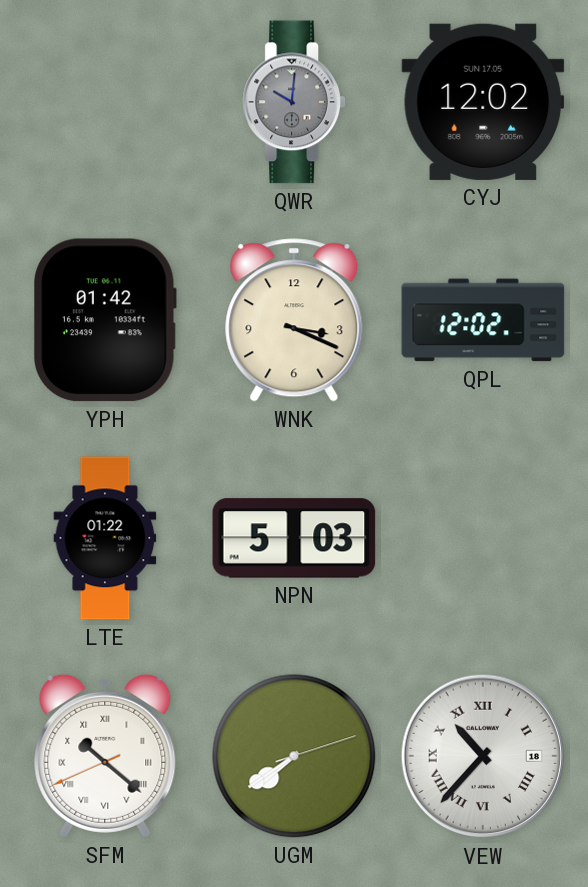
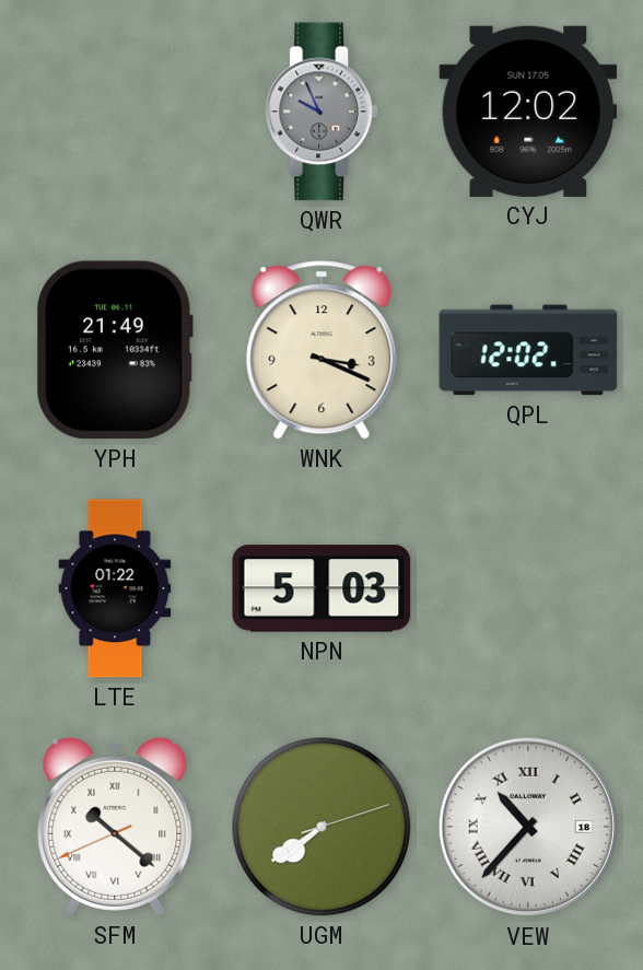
QWR: 10:01 -> 9:56 (320, 112)
YPH: 01:42 -> 21:49 (115, 350)
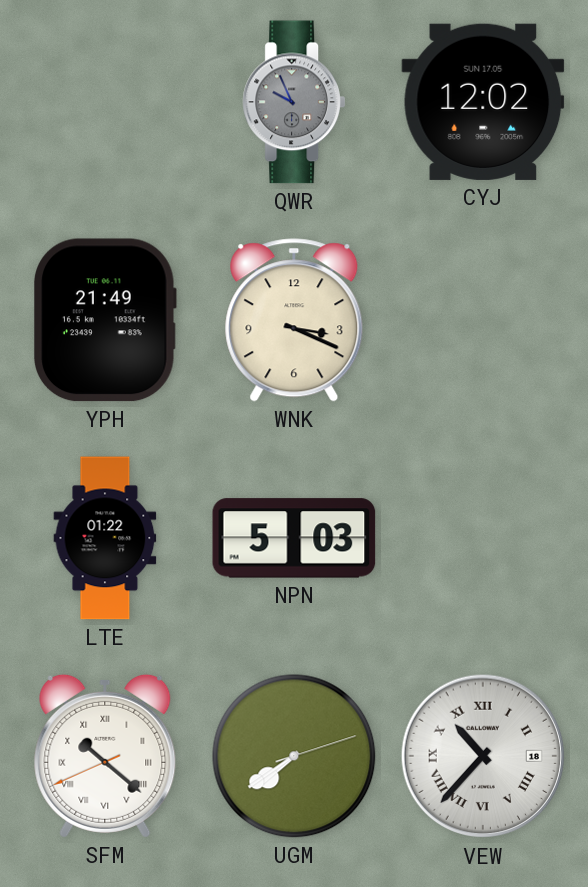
QPL: 12:02 -> none (528, 350)
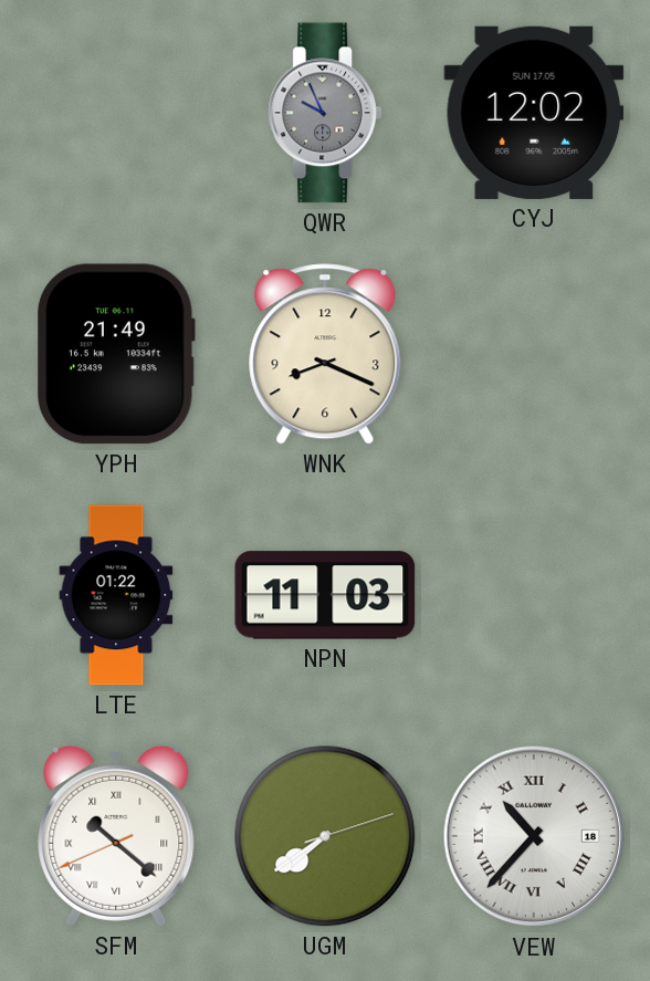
WNK: 3:19 -> 8:19 (325, 354)
NPN: 5:03 -> 11:03 (325, 595)
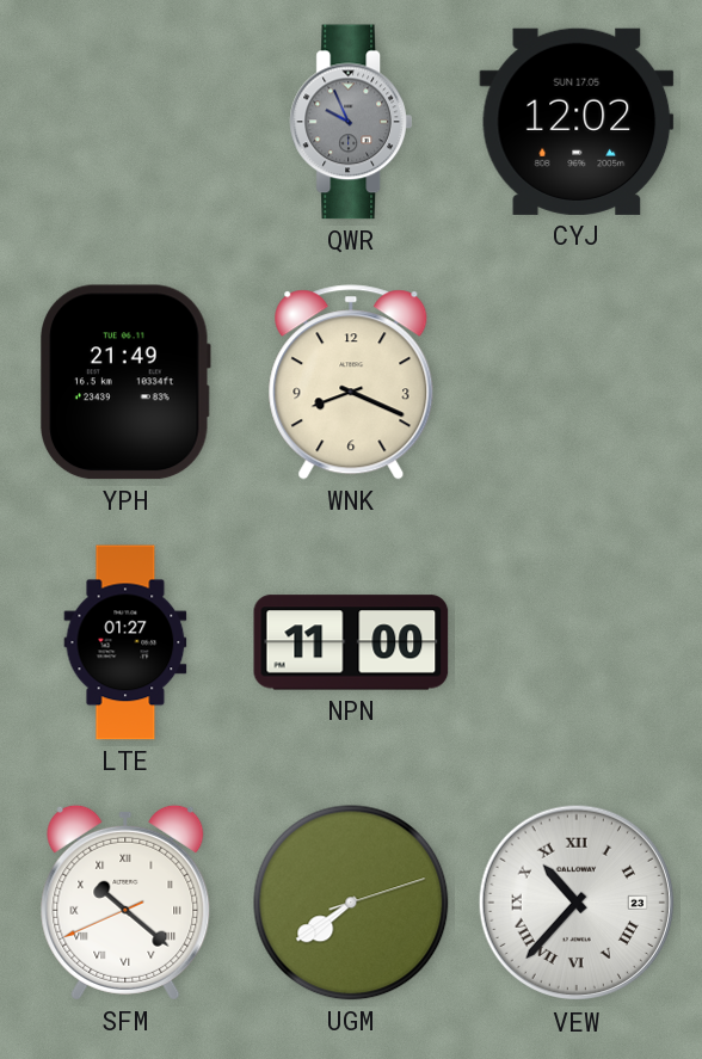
LTE: 01:22 -> 01:27 (125, 642)
NPN: 11:03 -> 11:00 (351, 642)
VEW date: 18 -> 23 (577, 903)
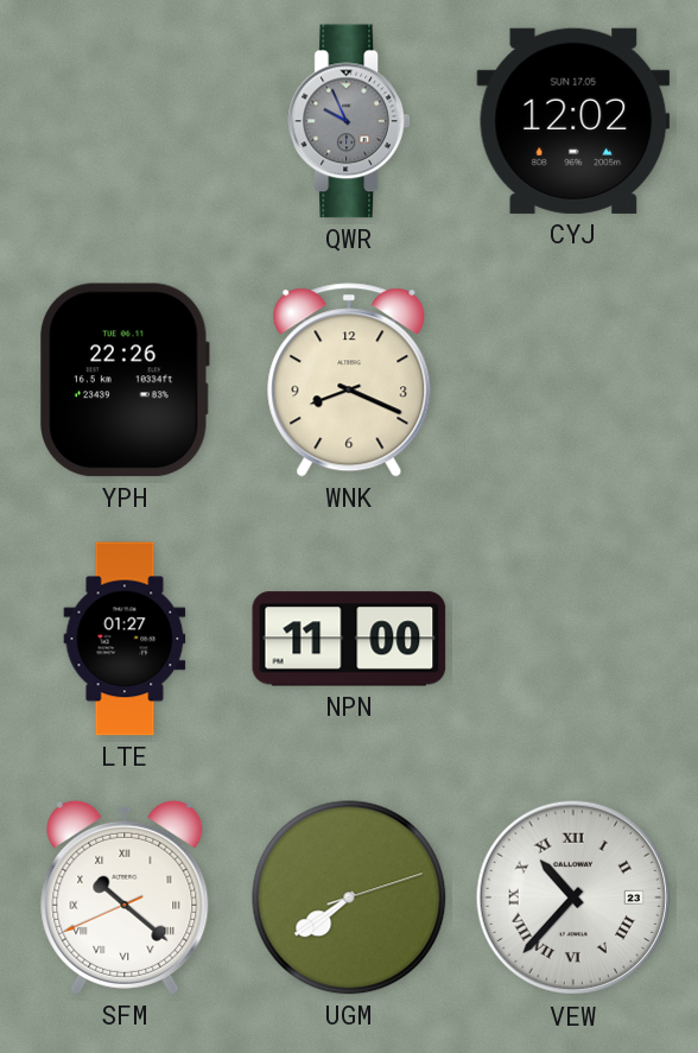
YPH: 21:49 -> 22:26 (125, 380)
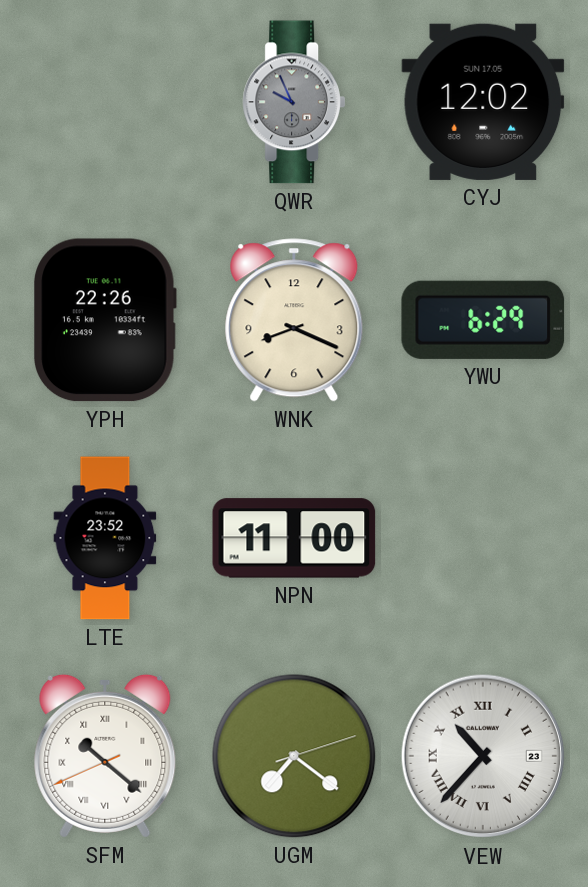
YWU: none -> 6:29 (483, 320)
LTE: 01:27 -> 23:52 (105, 538)
UGM: 7:39 -> 7:21 (294, 756)
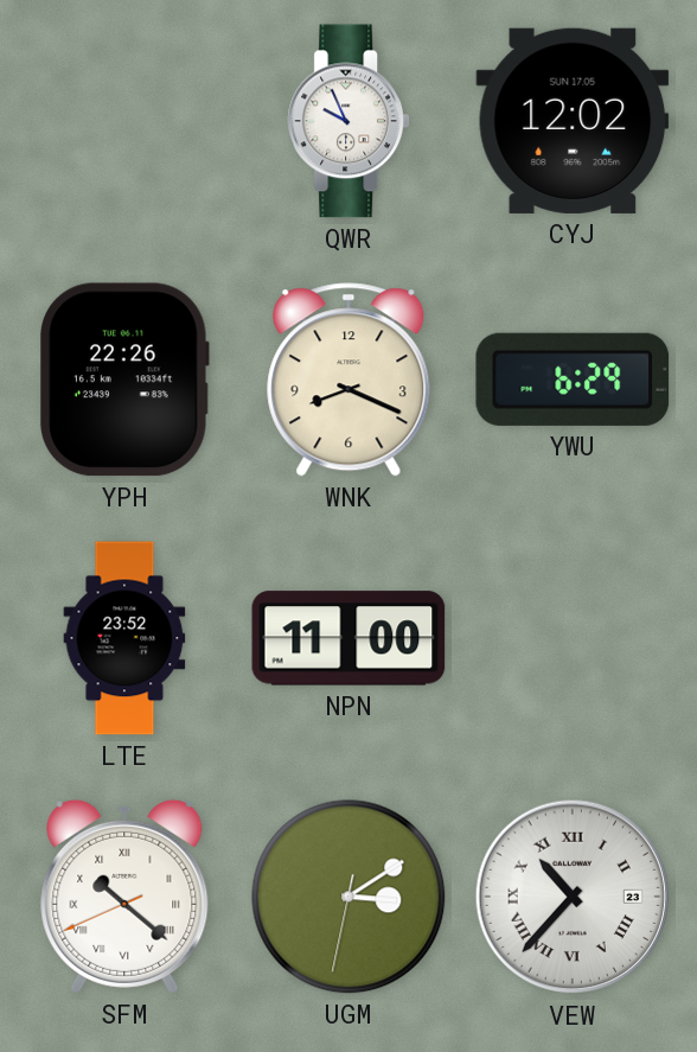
QWR dial: grey -> white (347, 121)
UGM: 7:21 -> 3:09 (348, 897)
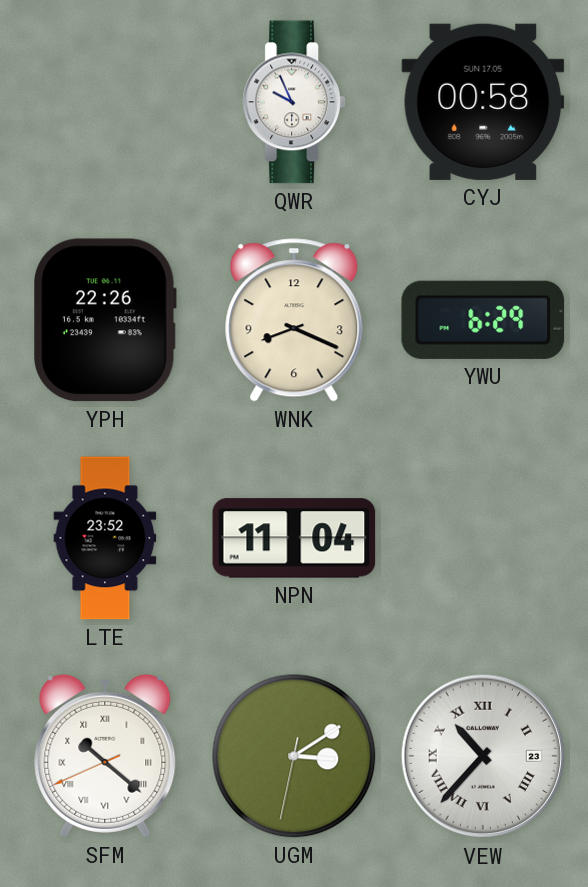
CYJ: 12:02 -> 00:58 (483, 102)
NPN: 11:00 -> 11:04 (294, 538)
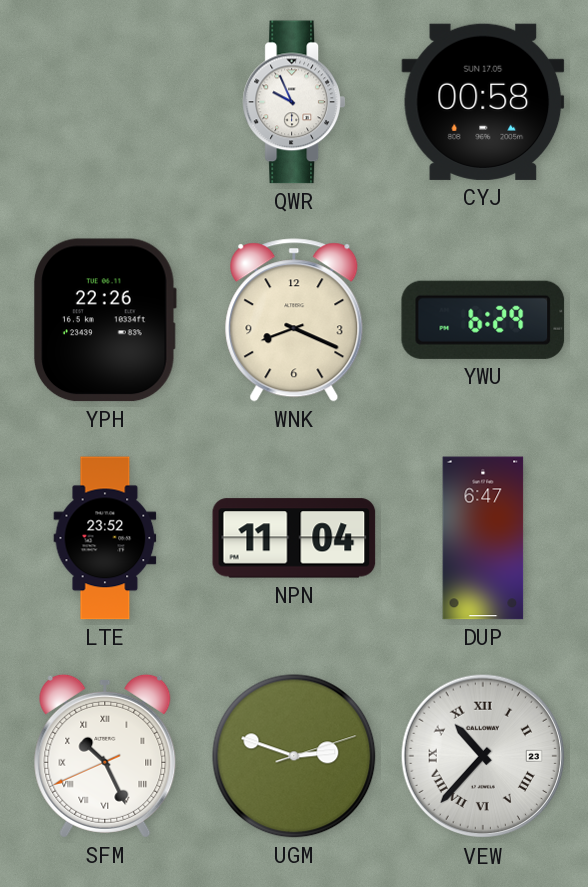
DUP: none -> 6:47 (483, 538)
SFM: 10:21 -> 10:25 (105, 756)
UGM: 3:09 -> 2:48 (294, 756)
